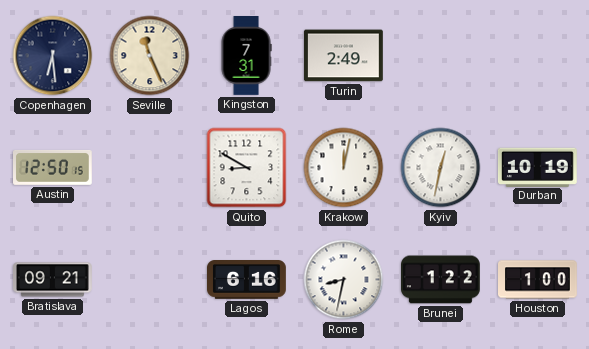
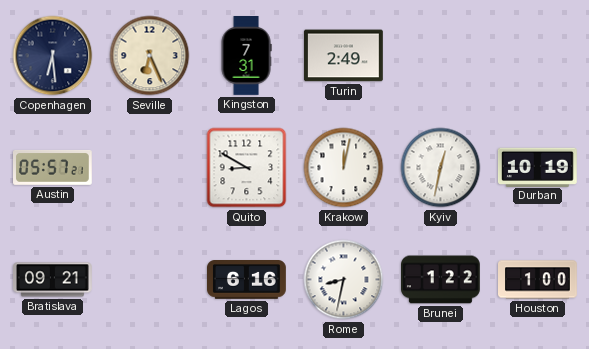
Seville: 11:26 -> 6:26 (150, 56)
Austin: 12:50 -> 05:57 (53, 168)
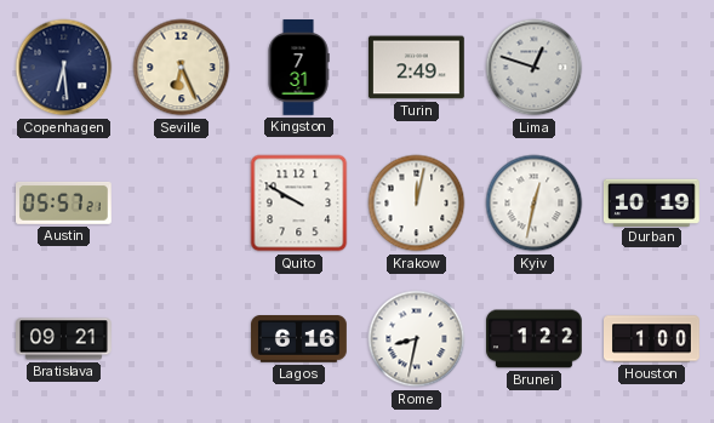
Lima: none -> 12:48 (535, 68)
Quito: 8:50 -> 9:50 (299, 204)
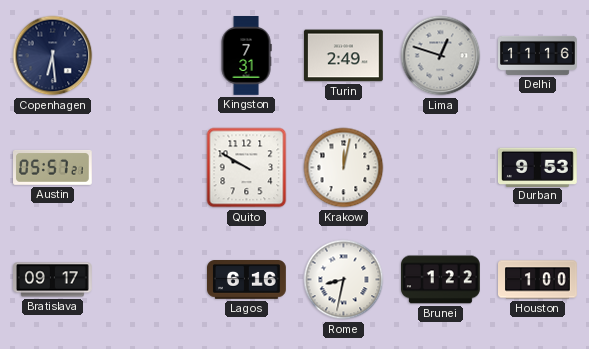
Seville: 6:26 -> none (182, 68)
Delhi: none -> 11:16 (538, 55)
Kyiv: 12:32 -> none (535, 204)
Durban: 10:19 -> 9:53 (537, 167)
Bratislava: 09:21 -> 09:17 (53, 280)
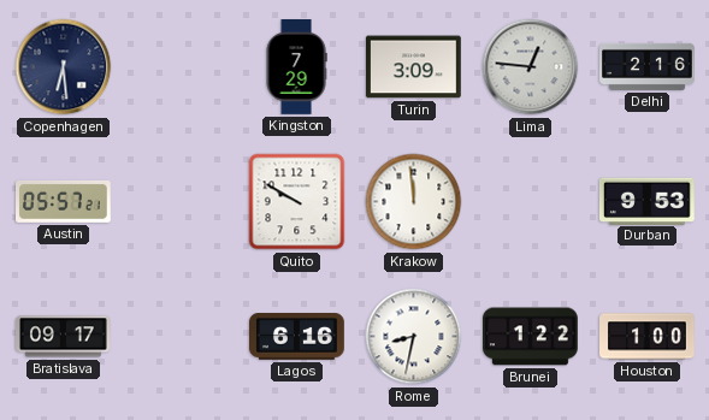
Kingston: 7:31 -> 7:29 (296, 67)
Turin: 2:49 -> 3:09 (413, 67)
Lima: 12:48 -> 12:46 (531, 67)
Delhi: 11:16 -> 2:16 (648, 66)
Krakow: 12:02 -> 11:59 (414, 202)
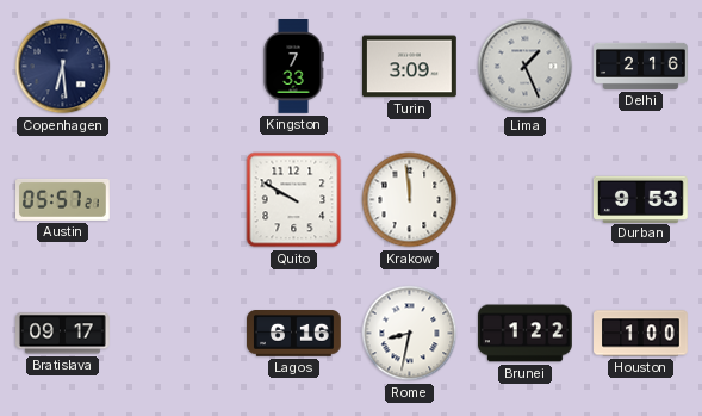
Kingston: 7:29 -> 7:33 (293, 67)
Lima: 12:46 -> 1:26 (526, 67)
